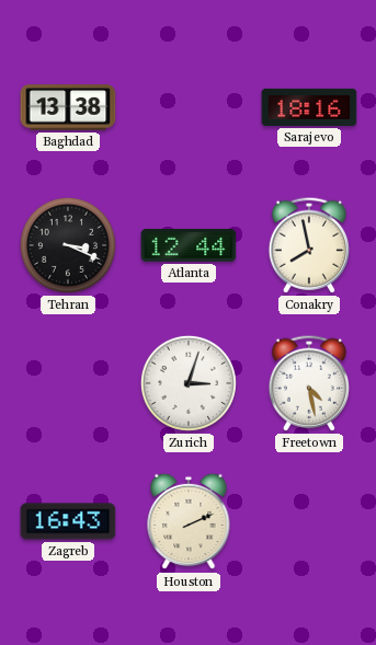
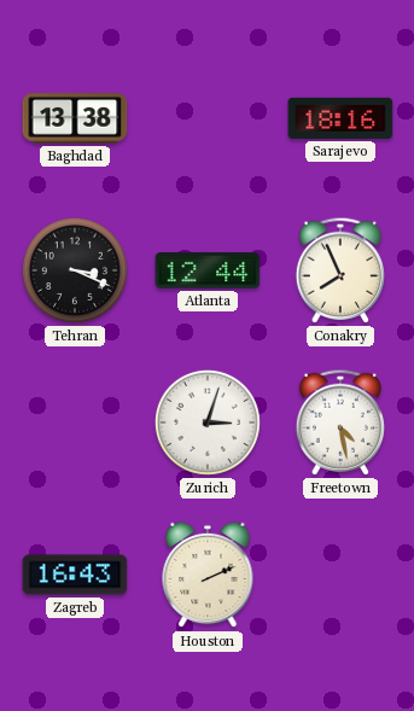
Conakry: 7:58 -> 7:56 (339, 270)
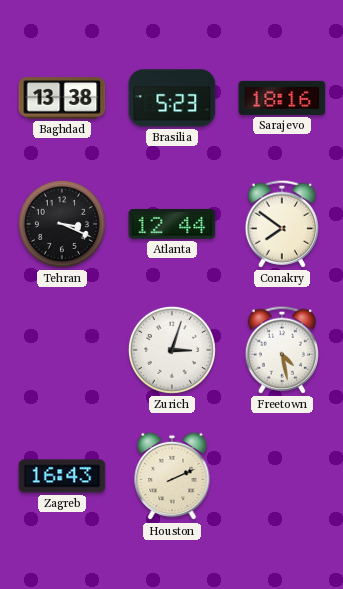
Brasilia: none -> 5:23 (172, 98)
Conakry: 7:56 -> 7:51 (281, 224)
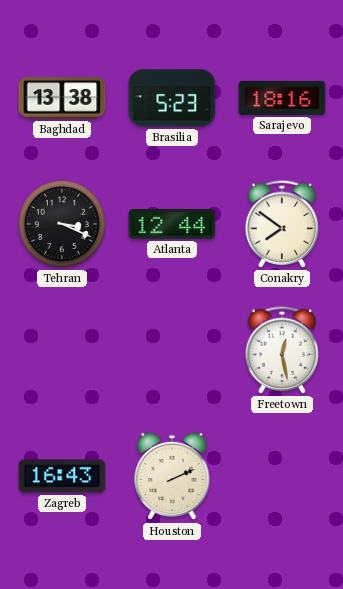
Zurich: 3:03 -> none (172, 350)
Freetown: 4:28 -> 12:28 (281, 350)
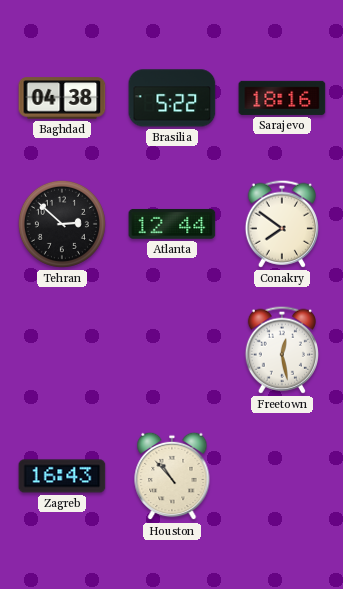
Baghdad: 13:38 -> 04:38 (62, 98)
Brasilia: 5:23 -> 5:22 (172, 98)
Tehran: 3:19 -> 2:52 (62, 224)
Houston: 2:11 -> 10:53 (172, 476)
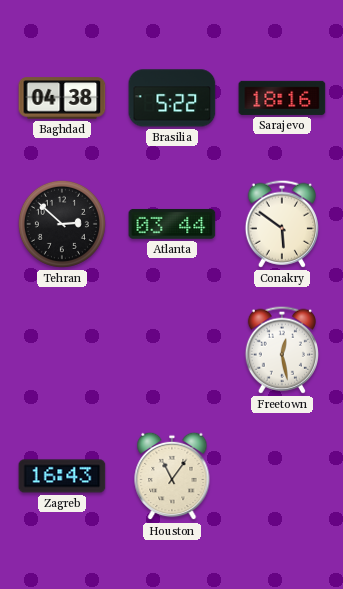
Atlanta: 12:44 -> 03:44 (172, 224)
Conakry: 7:51 -> 5:51 (281, 224)
Houston: 10:53 -> 11:06 (172, 476)
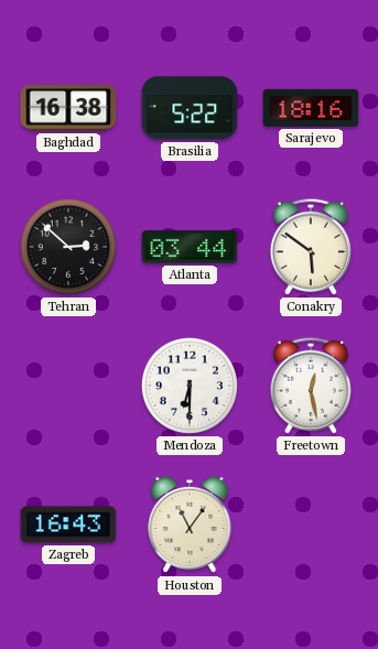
Baghdad: 04:38 -> 16:38 (68, 108)
Mendoza: none -> 6:30 (190, 386)
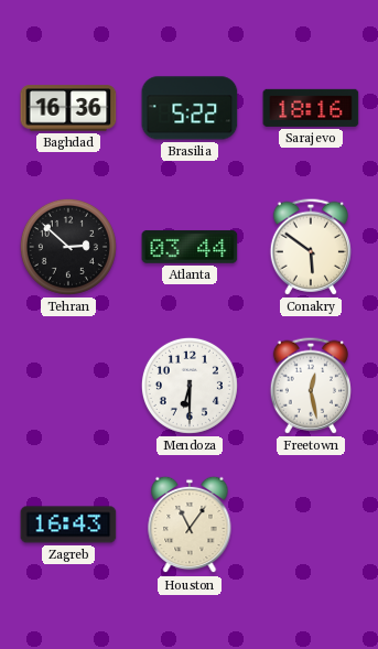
Baghdad: 16:38 -> 16:36 (68, 108)
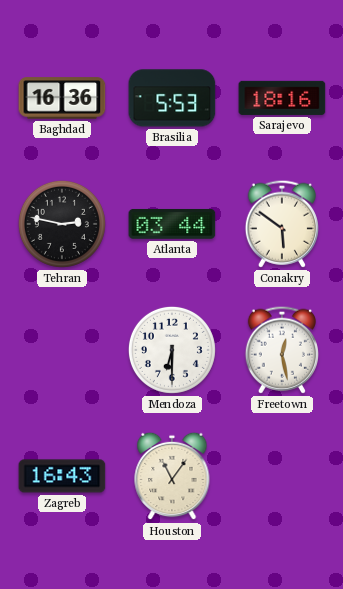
Brasilia: 5:22 -> 5:53 (172, 98)
Tehran: 2:52 -> 2:47 (62, 224)
